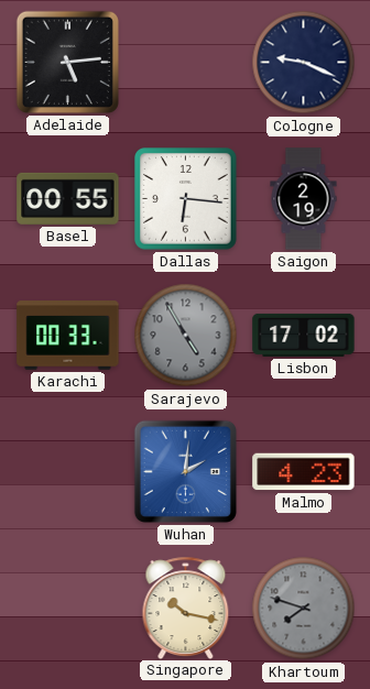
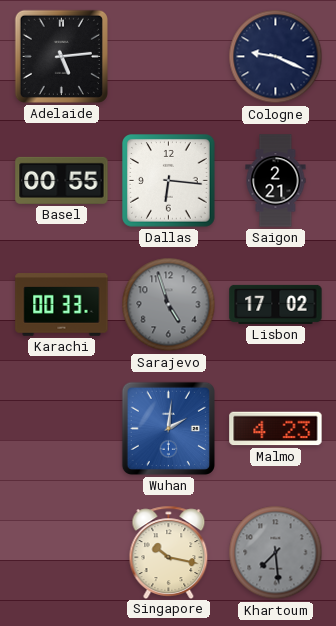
Saigon: 2:19 -> 2:21 (276, 181)
Sarajevo: 4:55 -> 4:57 (169, 305)
Khartoum: 7:48 -> 7:29 (276, 553)
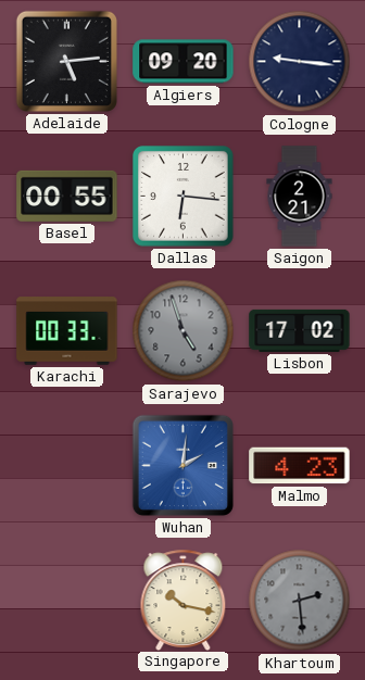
Algiers: none -> 09:20 (184, 62)
Cologne: 9:19 -> 9:16 (300, 62)
Khartoum: 7:29 -> 2:29 (300, 601)
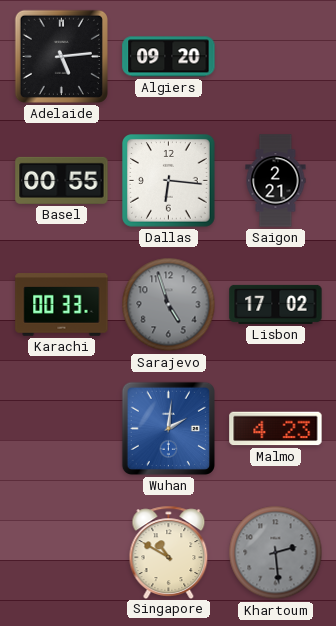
Cologne: 9:16 -> none (300, 62)
Singapore: 10:17 -> 10:50 (169, 552)
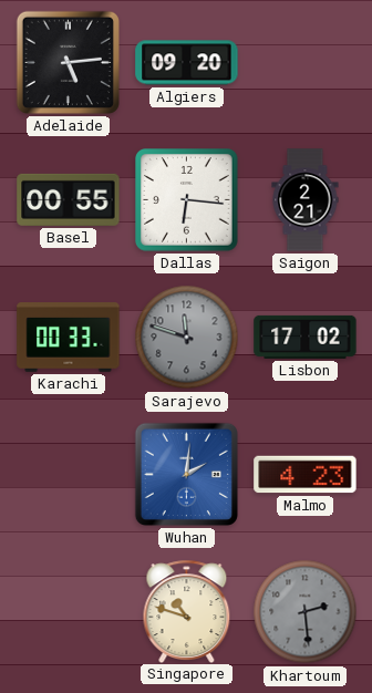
Sarajevo: 4:57 -> 11:48 (187, 338)
Singapore: 10:50 -> 10:48 (187, 611)
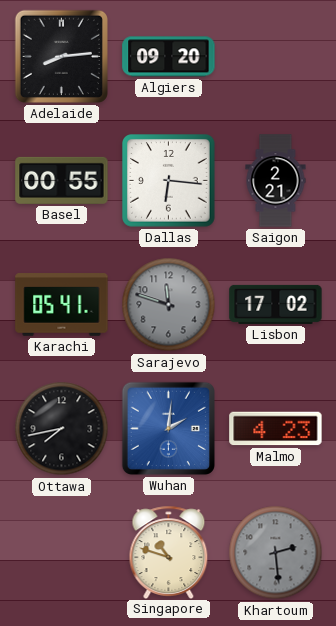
Adelaide: 5:14 -> 8:14 (61, 56)
Karachi: 00:33 -> 05:41 (62, 305)
Ottawa: none -> 7:43 (62, 429)
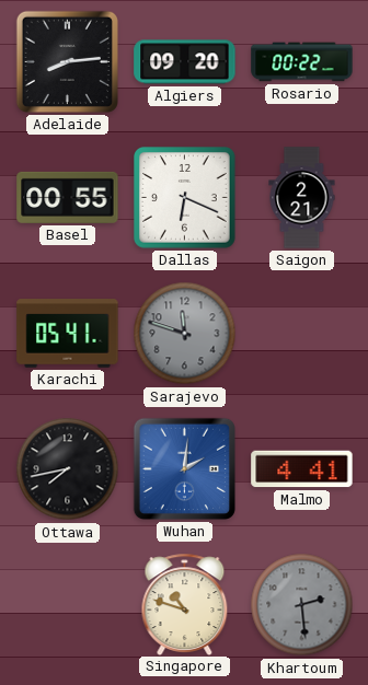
Rosario: none -> 00:22 (302, 62)
Dallas: 6:16 -> 6:19 (185, 198)
Lisbon: 17:02 -> none (276, 304)
Malmo: 4:23 -> 4:41 (302, 469)
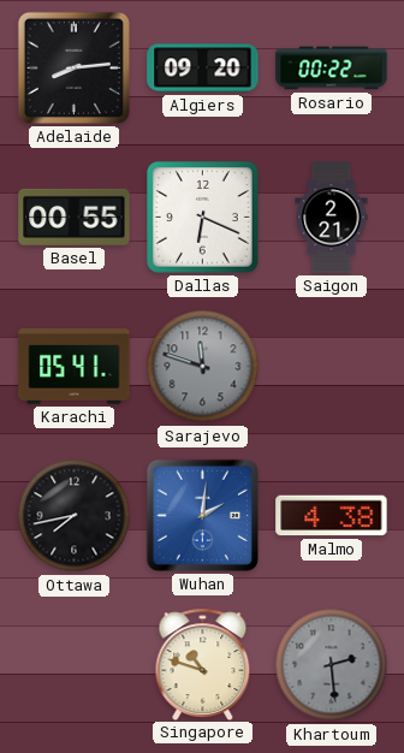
Malmo: 4:41 -> 4:38 (332, 516)
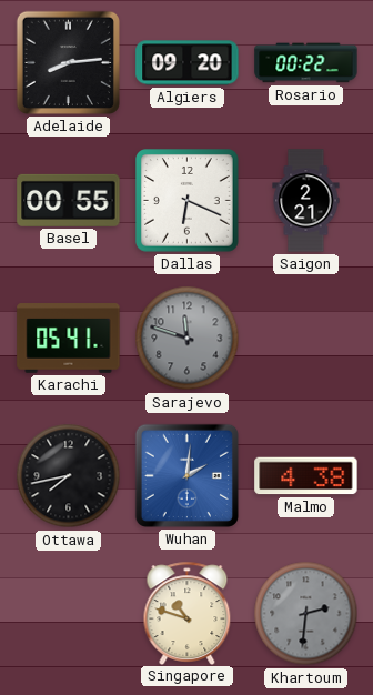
Khartoum: 2:29 -> 2:31 (306, 614)
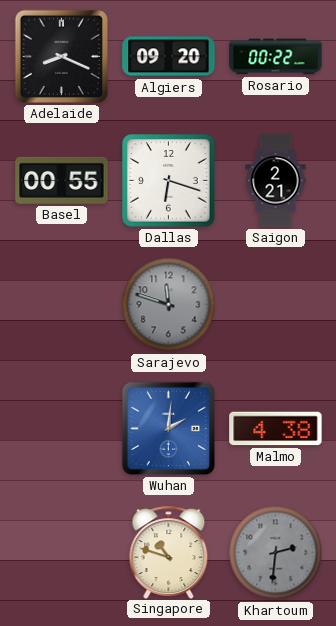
Adelaide: 8:14 -> 8:19 (61, 56)
Dallas: 6:19 -> 6:18 (169, 181)
Karachi: 05:41 -> none (69, 339)
Ottawa: 7:43 -> none (69, 476)
